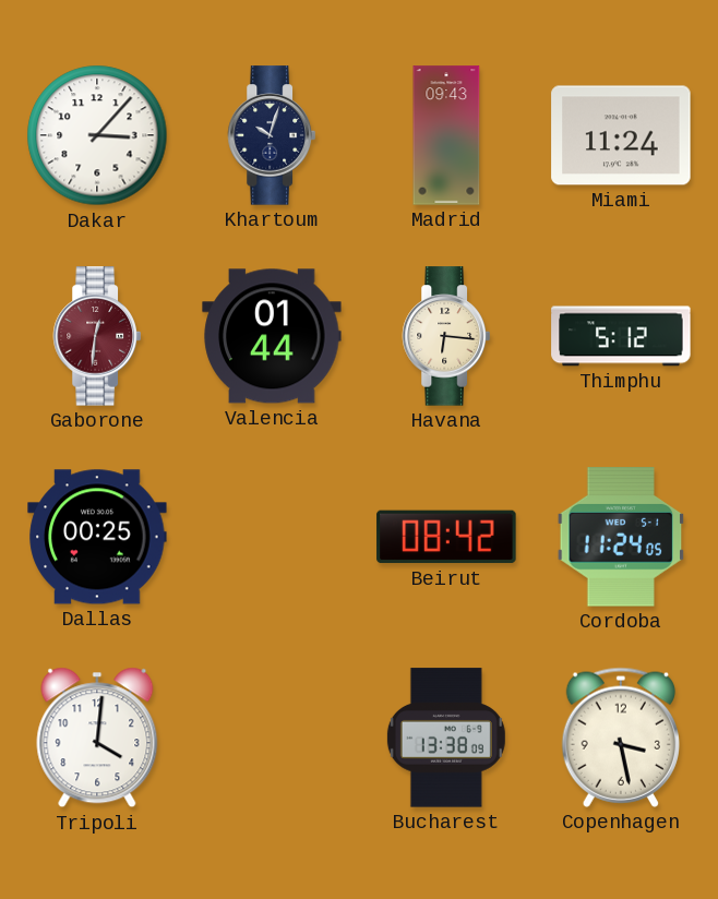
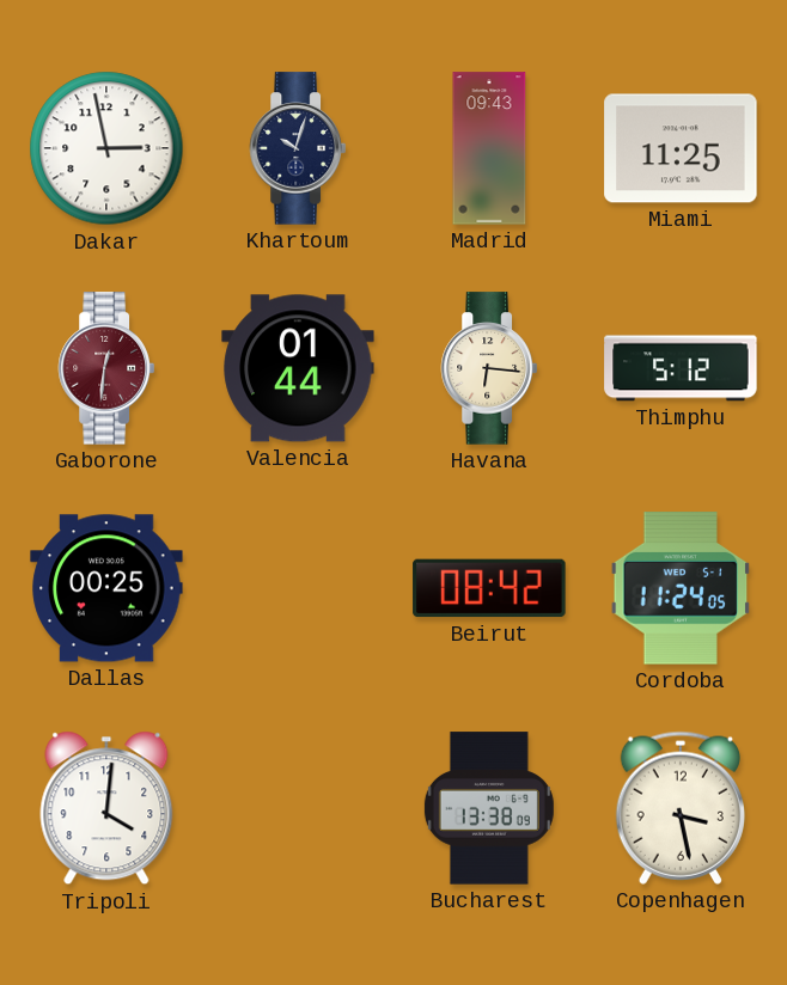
Dakar: 3:07 -> 2:58 (106, 148)
Miami: 11:24 -> 11:25 (681, 148)
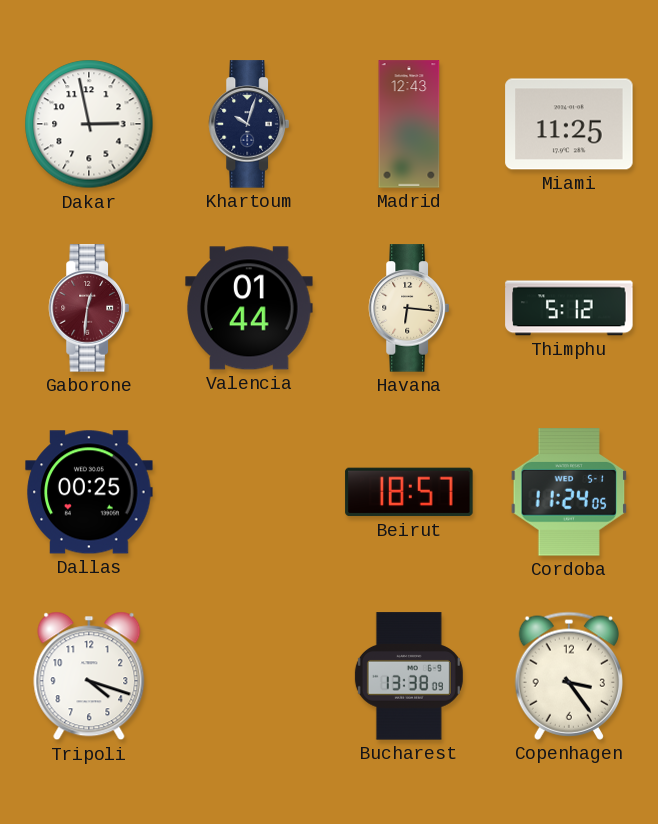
Madrid: 09:43 -> 12:43 (409, 124)
Beirut: 08:42 -> 18:57 (409, 492)
Tripoli: 4:01 -> 4:18 (89, 676)
Copenhagen: 3:28 -> 3:24 (568, 676)
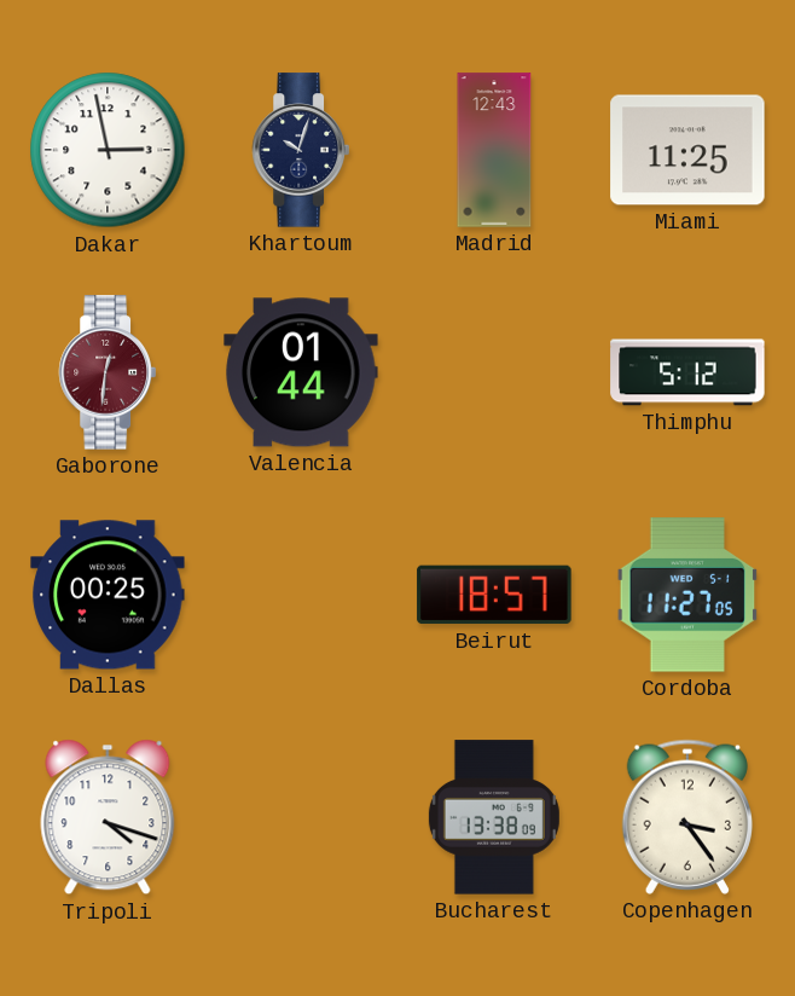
Havana: 6:16 -> none (409, 308)
Cordoba: 11:24 -> 11:27 (687, 595)
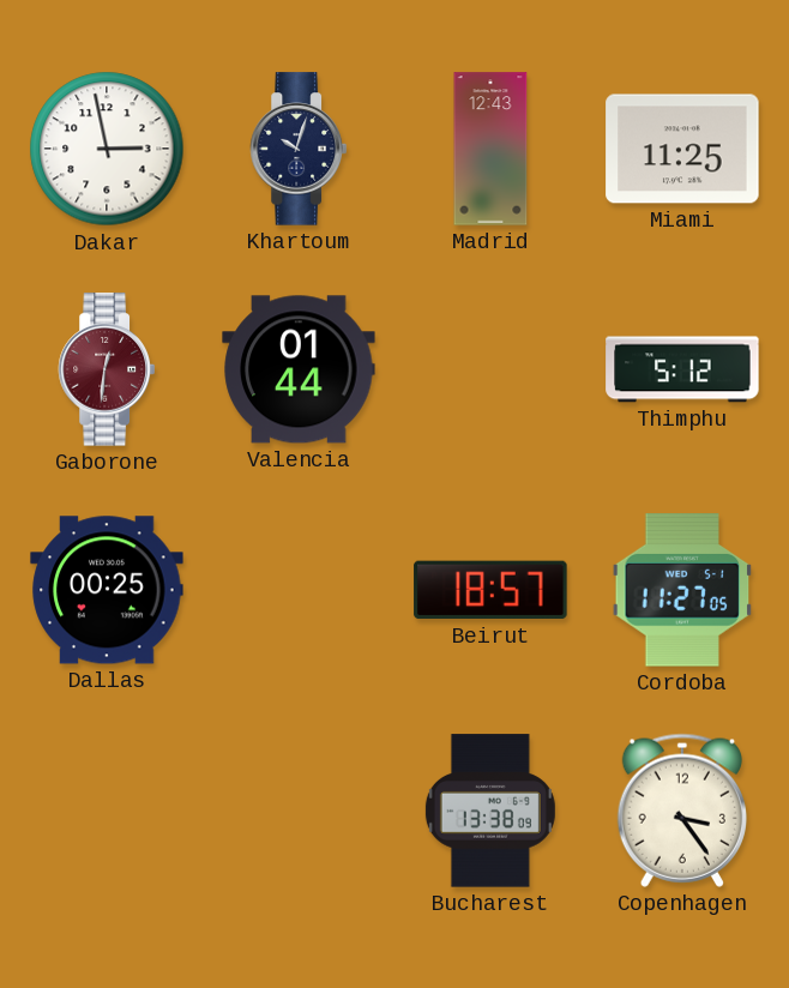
Tripoli: 4:18 -> none (108, 817)
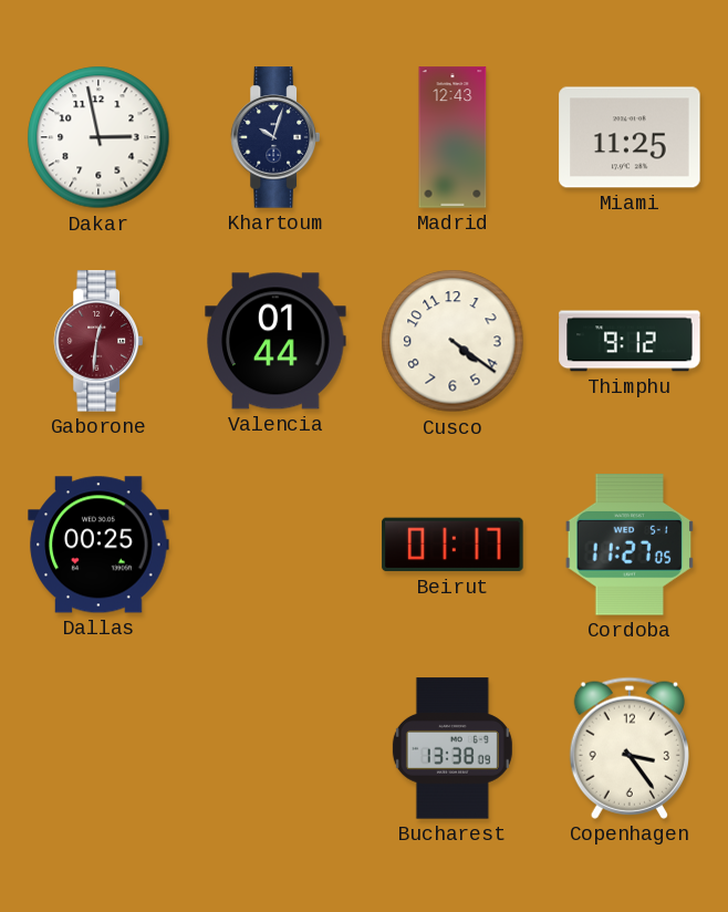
Cusco: none -> 4:21 (453, 341)
Thimphu: 5:12 -> 9:12 (630, 341)
Beirut: 18:57 -> 01:17 (453, 545)
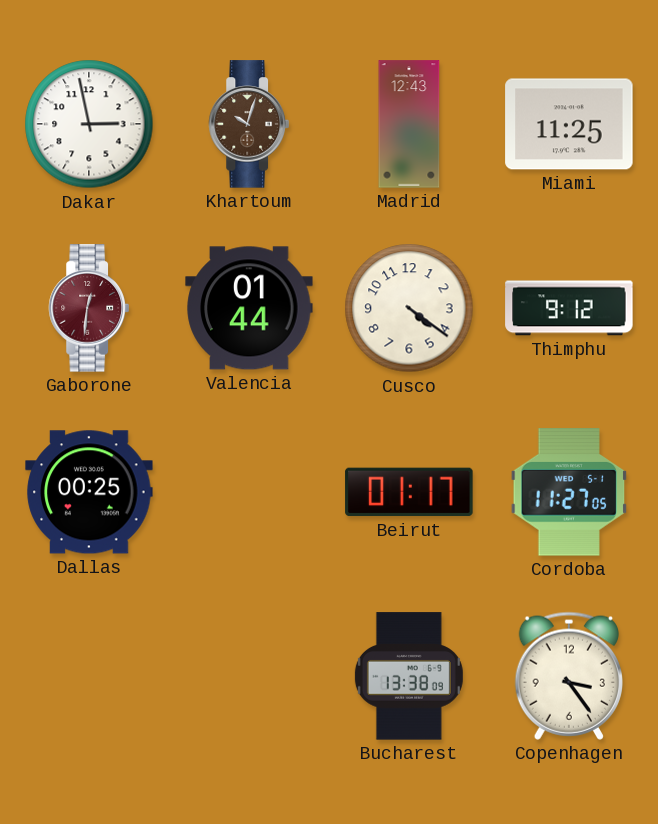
Khartoum dial: navy -> brown (249, 124)
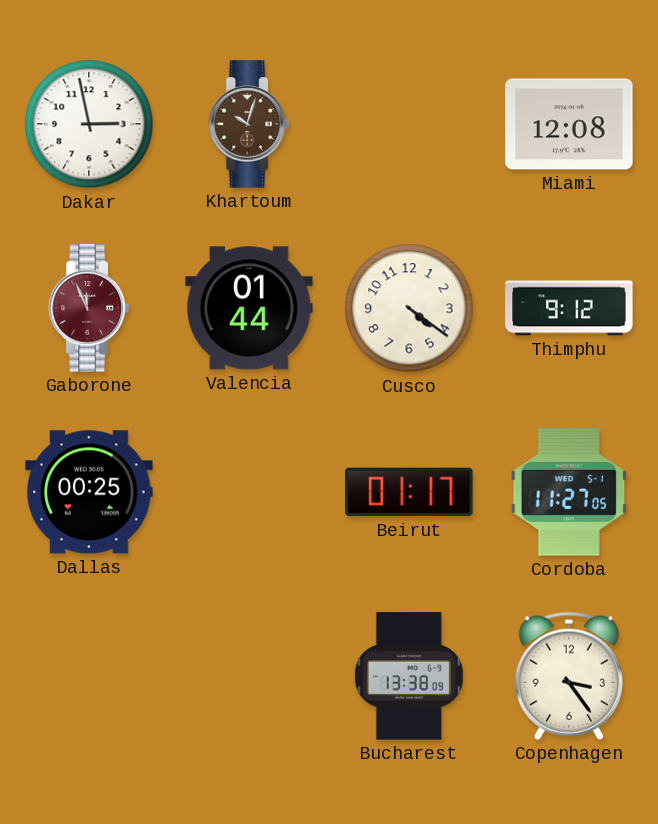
Madrid: 12:43 -> none (409, 124)
Miami: 11:25 -> 12:08 (569, 124)
Gaborone: 12:31 -> 11:56 (89, 308)
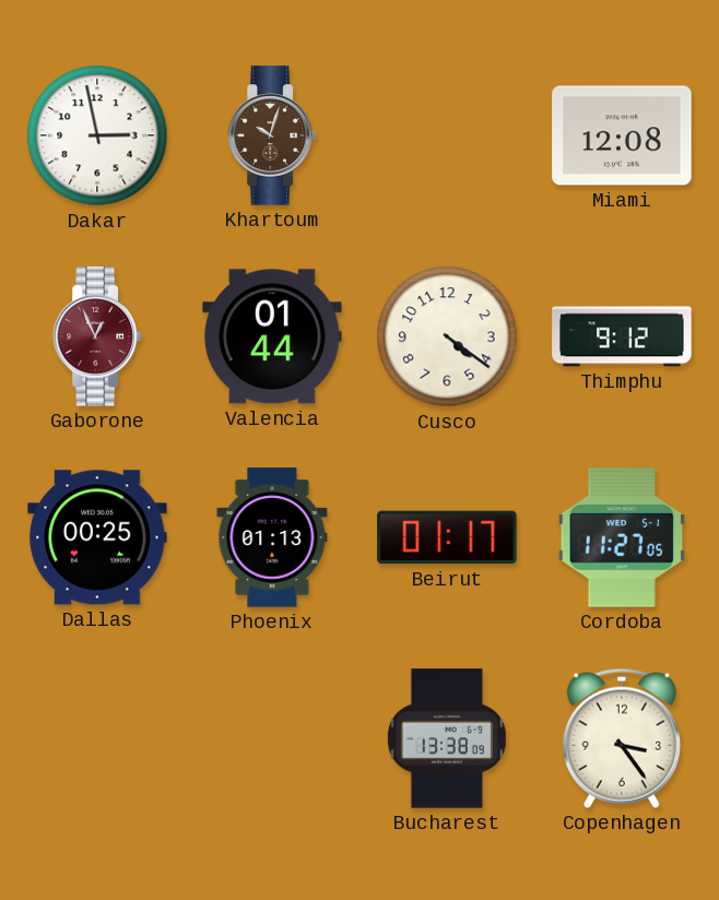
Gaborone: 11:56 -> 12:56 (97, 336)
Phoenix: none -> 01:13 (272, 537)
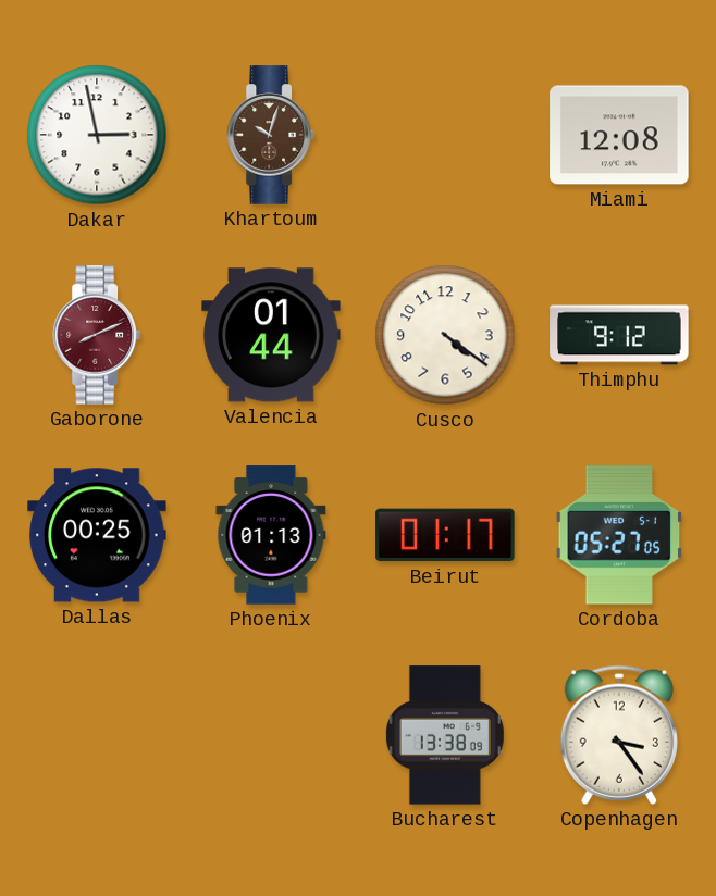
Gaborone: 12:56 -> 8:11 (97, 335)
Cordoba: 11:27 -> 05:27 (619, 535)
